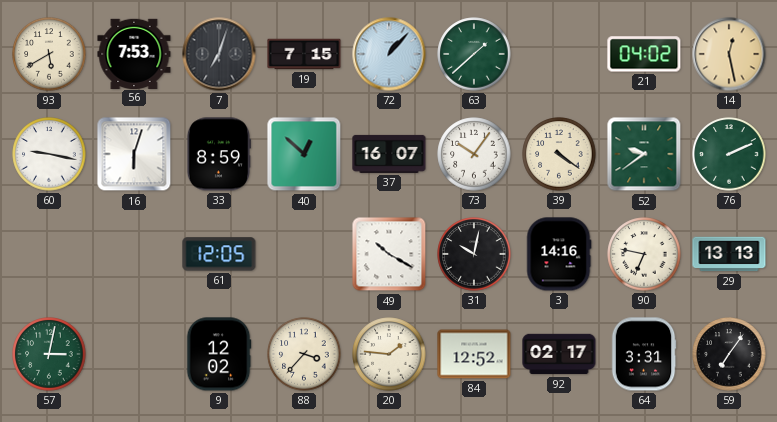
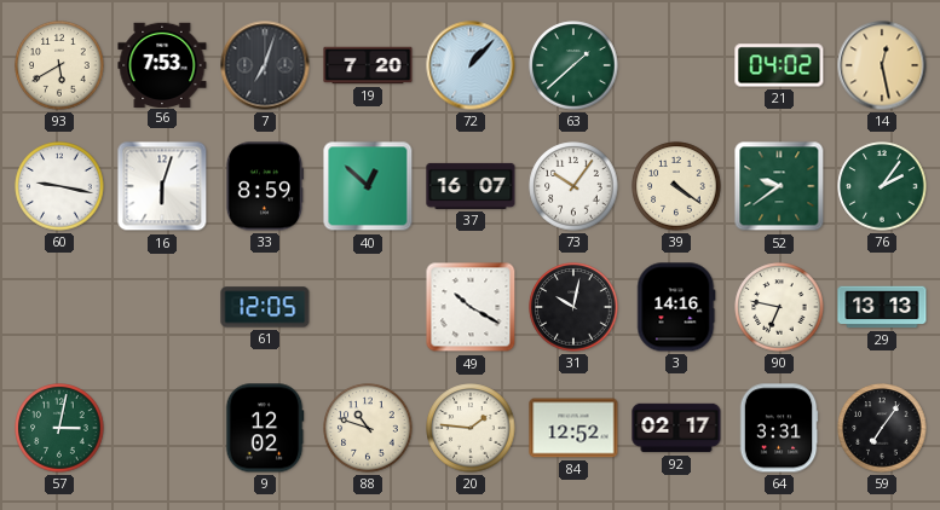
19: 7:15 -> 7:20 (368, 65)
76: 2:11 -> 2:06 (882, 186)
88: 3:37 -> 10:48 (368, 428)
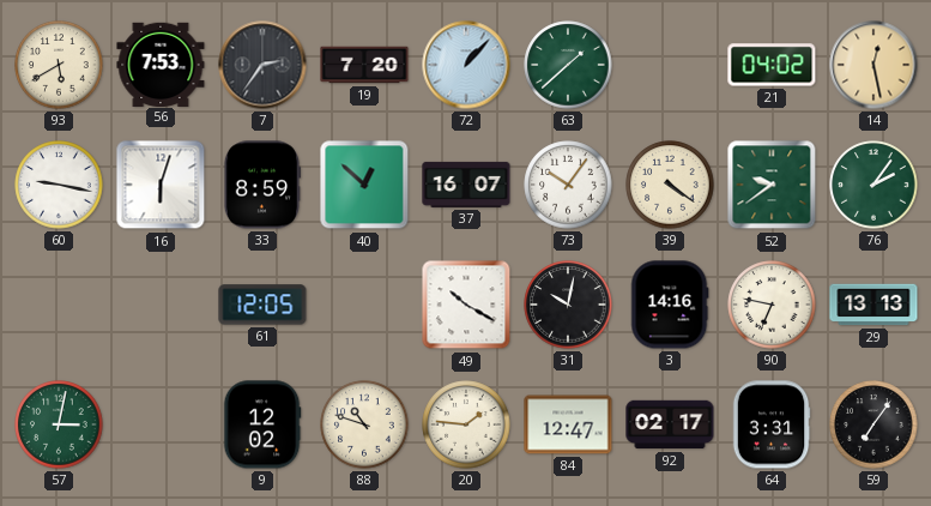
7: 7:03 -> 2:36 (262, 65)
84: 12:52 -> 12:47 (568, 424)
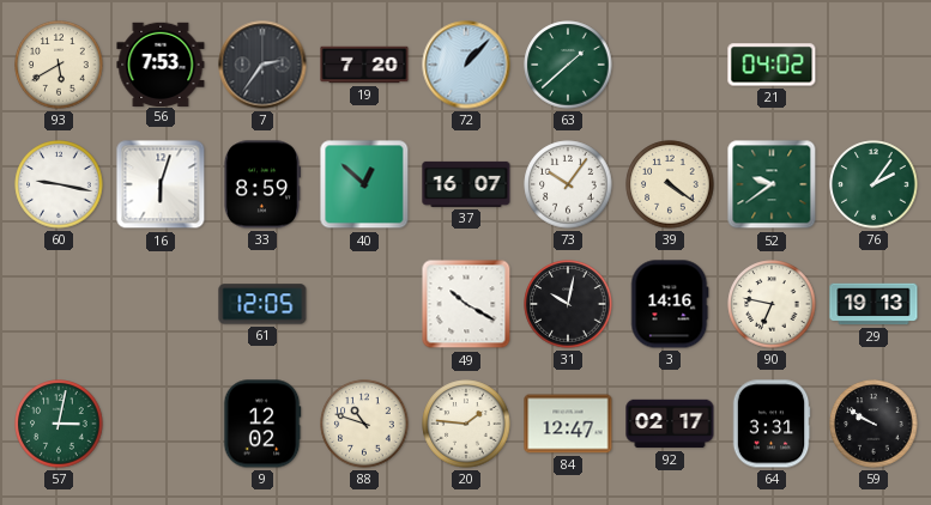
14: 12:28 -> none (873, 65)
29: 13:13 -> 19:13 (873, 304)
59: 7:06 -> 9:50 (873, 424)
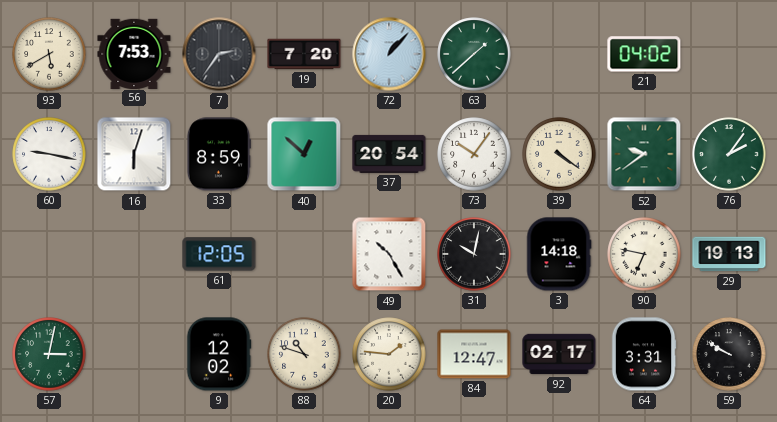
37: 16:07 -> 20:54 (389, 154)
49: 10:20 -> 10:25 (389, 254)
3: 14:16 -> 14:18 (559, 254)
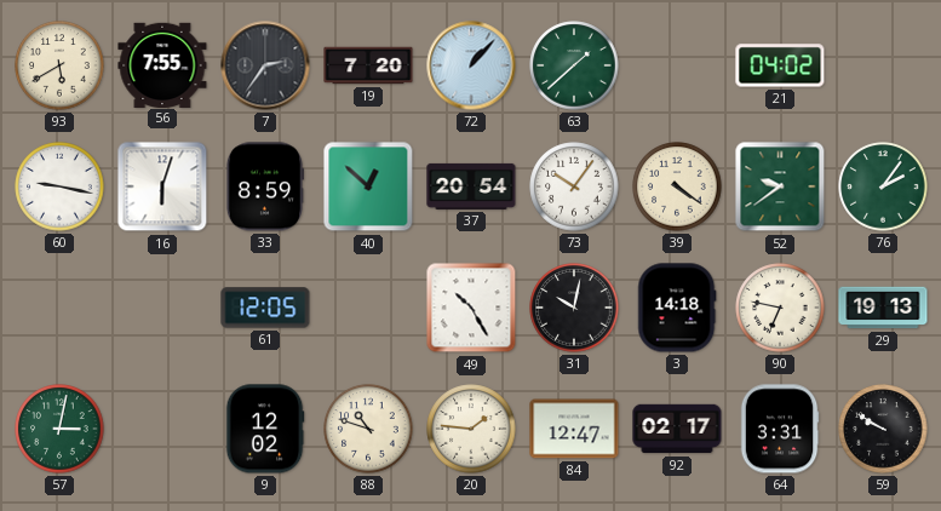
56: 7:53 -> 7:55 (162, 64)
